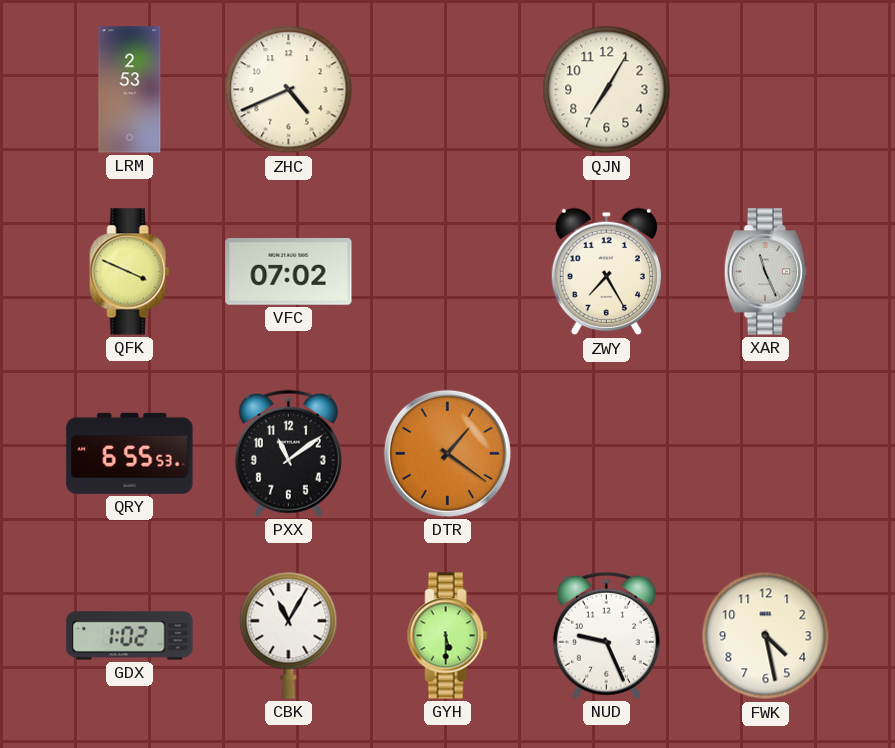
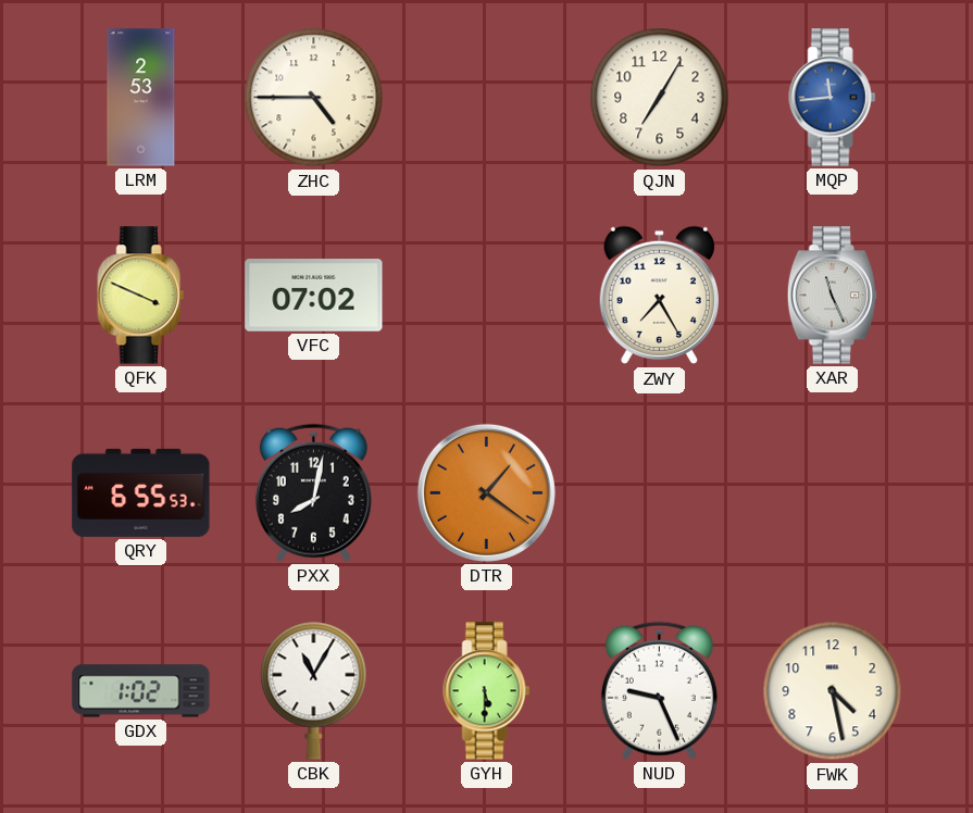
ZHC: 4:41 -> 4:45 (314, 98)
MQP: none -> 11:44 (833, 98)
PXX: 11:09 -> 8:02 (313, 492)
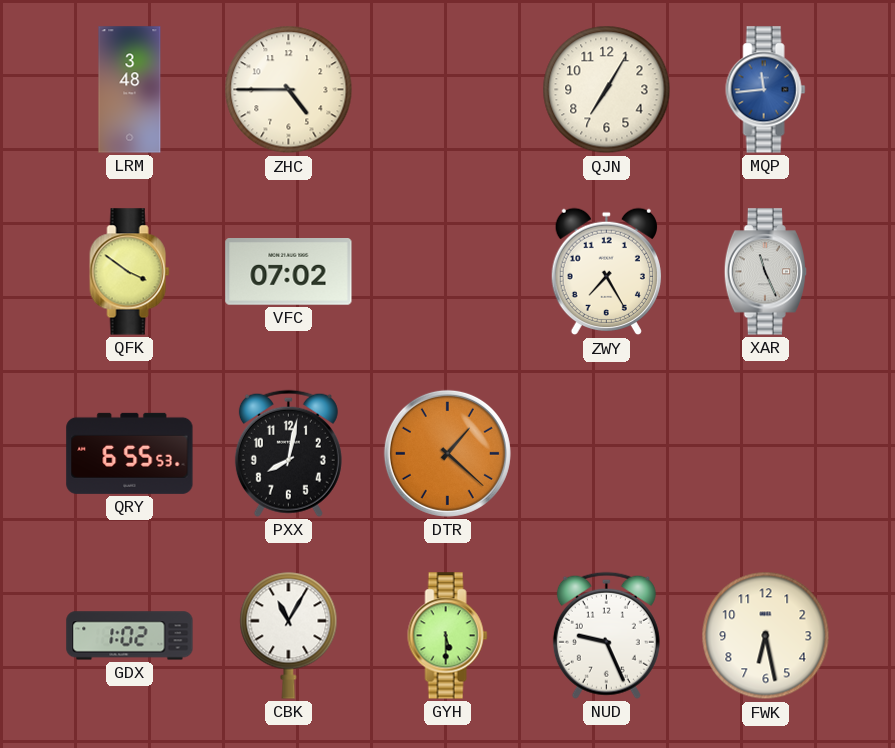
LRM: 2:53 -> 3:48 (130, 90)
QFK: 3:49 -> 3:51 (130, 272)
DTR: 1:21 -> 1:22 (447, 453)
FWK: 4:28 -> 6:28 (766, 636)
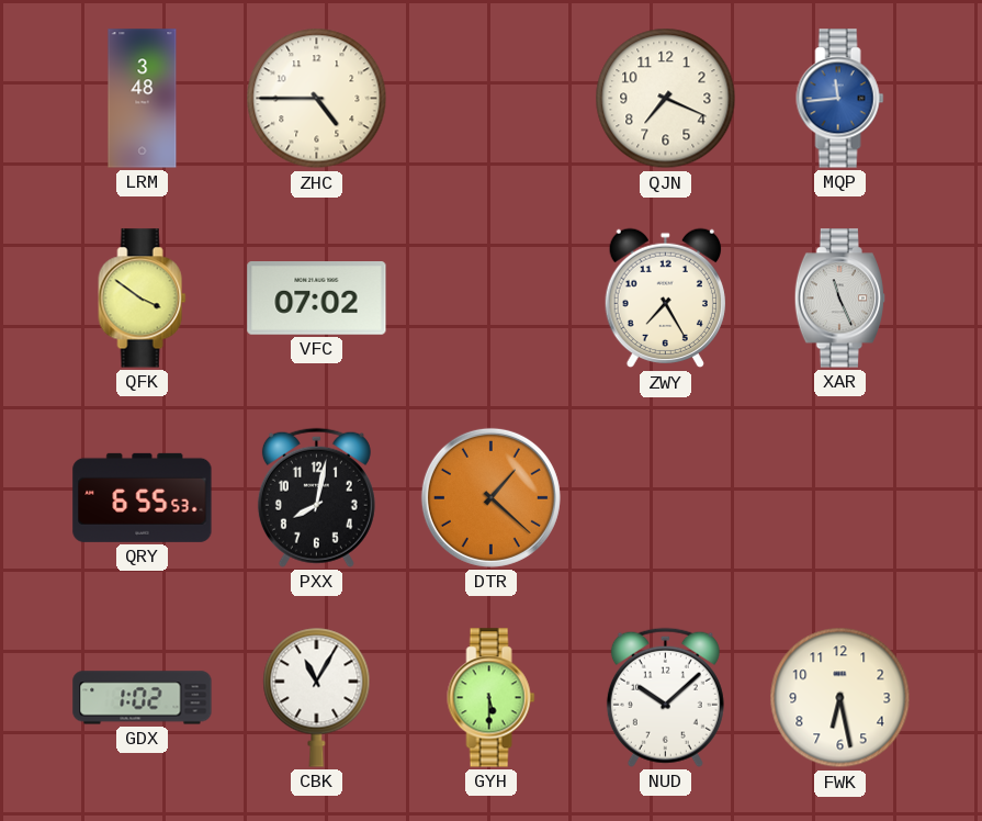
QJN: 7:05 -> 7:19 (666, 99)
NUD: 9:26 -> 10:08 (665, 697)
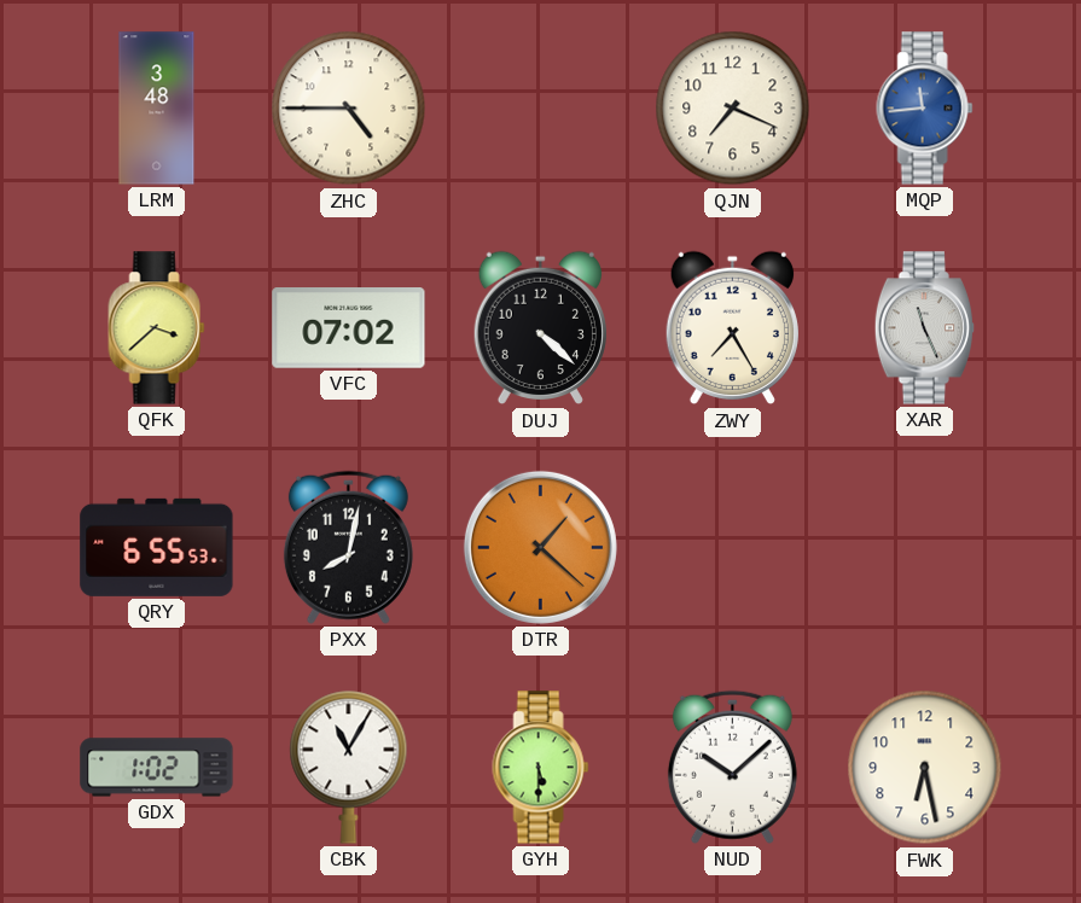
QFK: 3:51 -> 3:38 (157, 328)
DUJ: none -> 4:22 (540, 328)
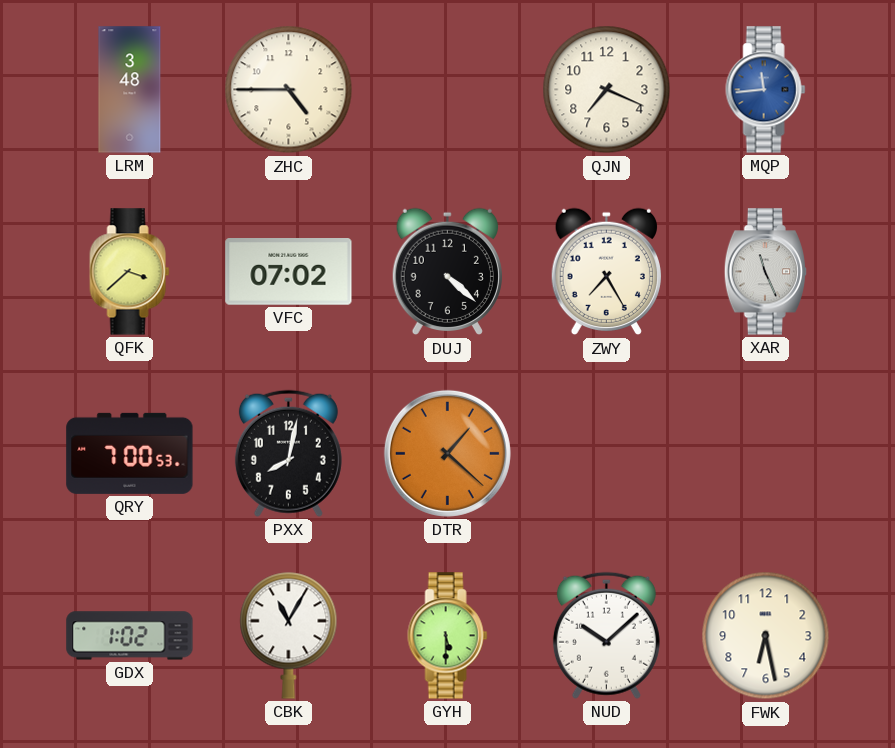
QRY: 6:55 -> 7:00 (130, 453)
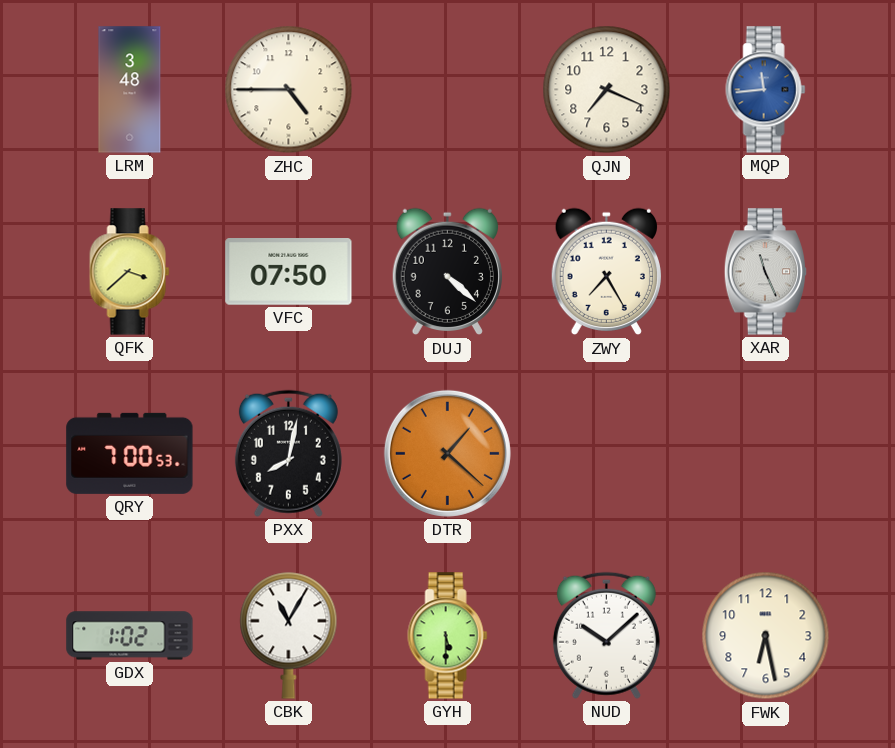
VFC: 07:02 -> 07:50 (289, 272)
